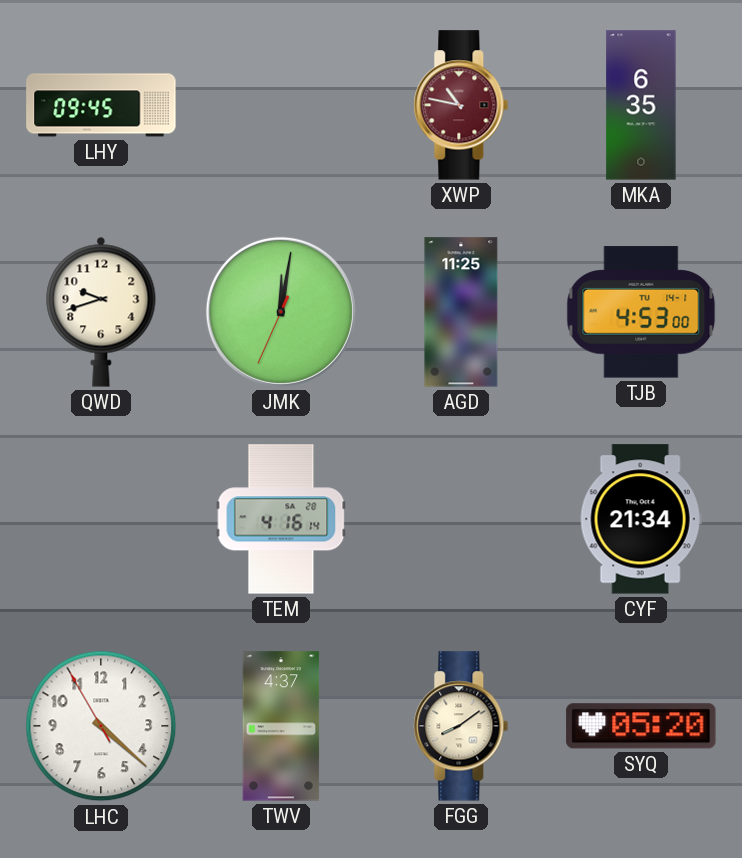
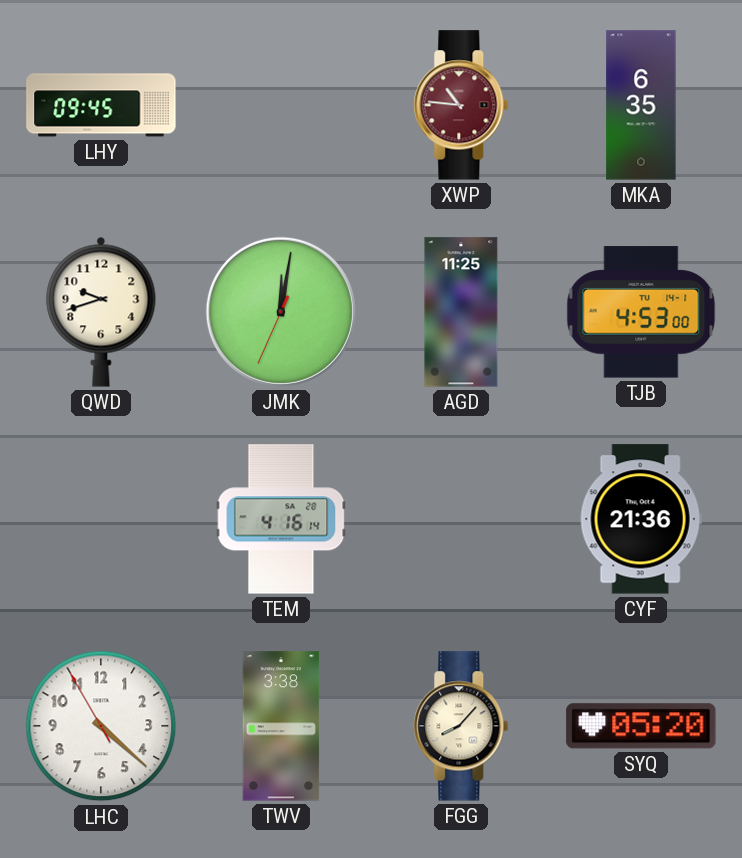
XWP: 10:47 -> 10:46 (461, 105)
CYF: 21:34 -> 21:36 (641, 519)
TWV: 4:37 -> 3:38 (281, 726)
FGG: 8:09 -> 8:07 (461, 726)
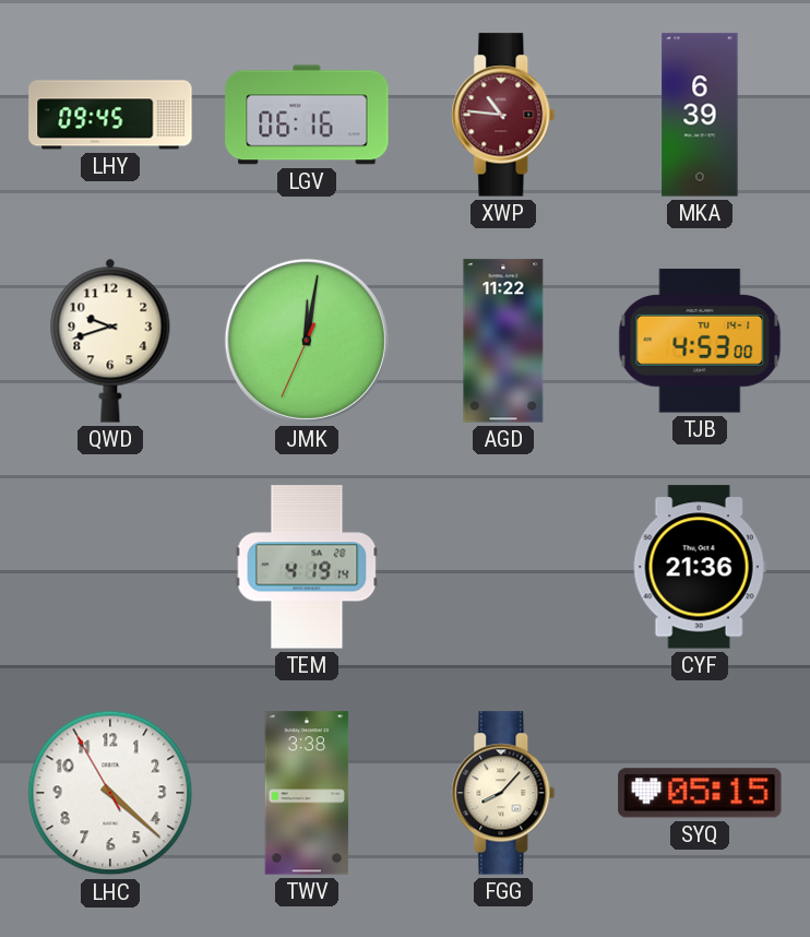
LGV: none -> 06:16 (307, 115)
MKA: 6:35 -> 6:39 (700, 115)
AGD: 11:25 -> 11:22 (503, 341)
TEM: 4:16 -> 4:19 (307, 567)
SYQ: 05:20 -> 05:15 (700, 793)
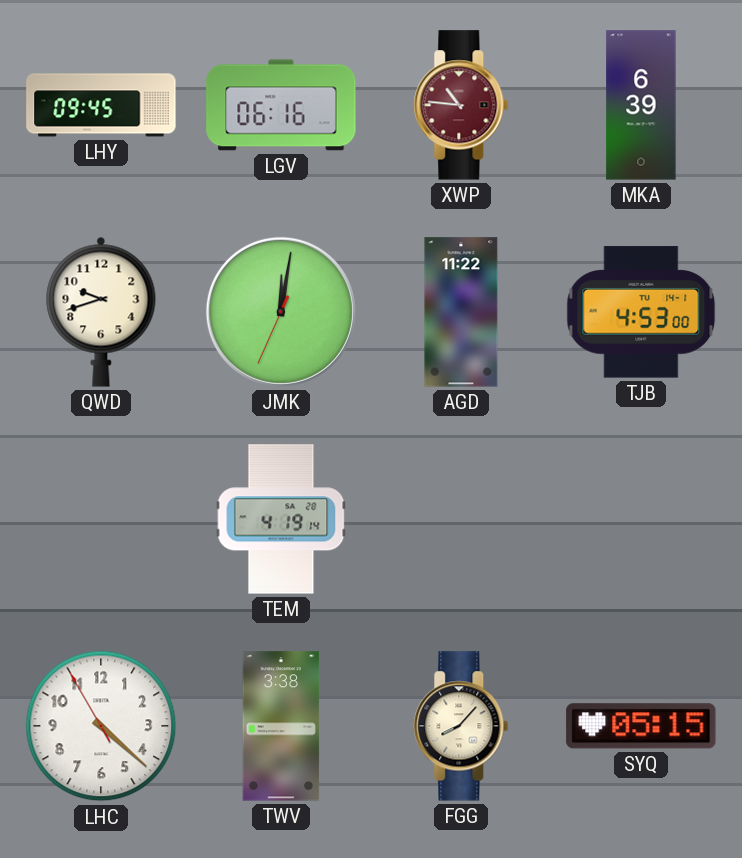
CYF: 21:36 -> none (700, 567)
